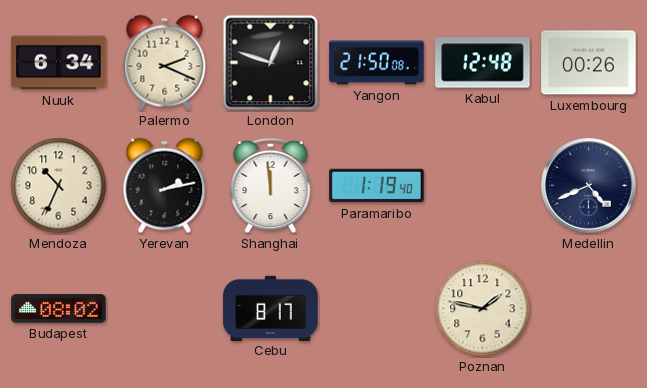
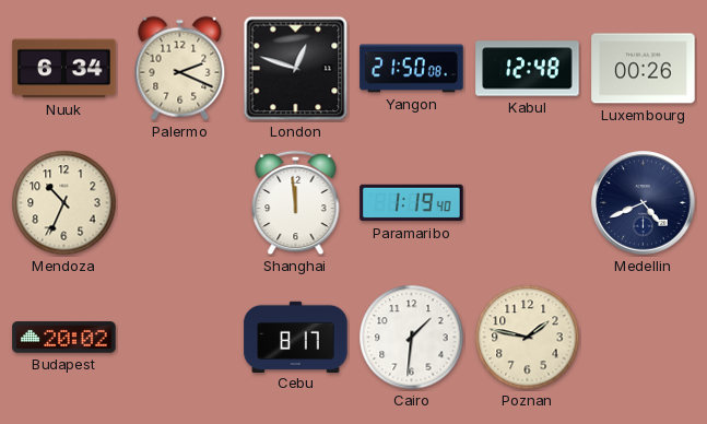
Yerevan: 2:13 -> none (165, 186)
Budapest: 08:02 -> 20:02 (64, 338)
Cairo: none -> 1:31 (412, 338)
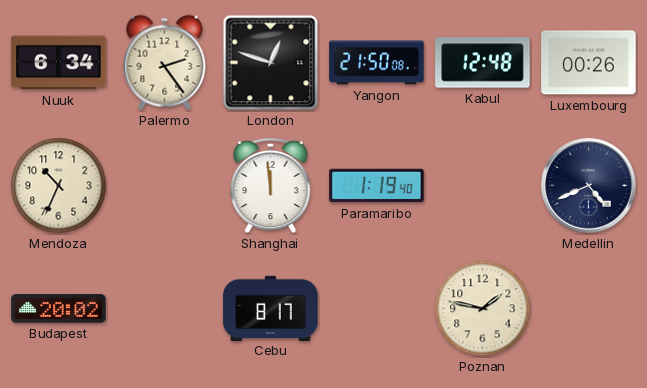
Palermo: 2:19 -> 2:24 (165, 63)
Cairo: 1:31 -> none (412, 338)
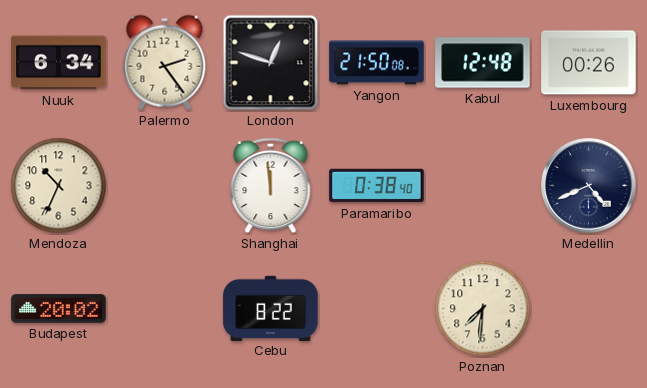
Paramaribo: 1:19 -> 0:38 (377, 186)
Cebu: 8:17 -> 8:22 (271, 308)
Poznan: 1:47 -> 7:31 (483, 309)
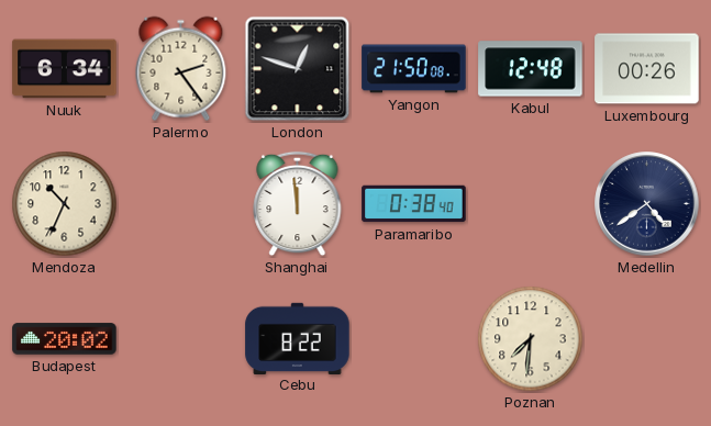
Medellin: 4:41 -> 4:39 (647, 204)
